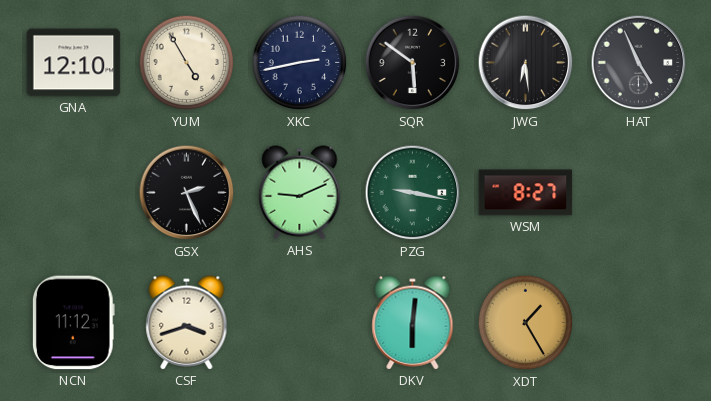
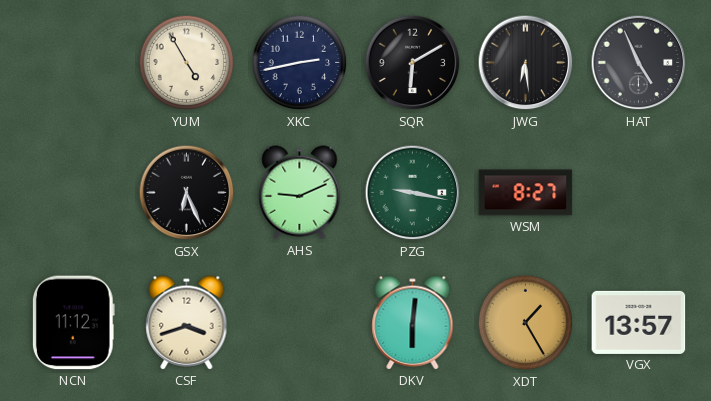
GNA: 12:10 -> none (74, 63)
SQR: 5:51 -> 6:10 (413, 63)
GSX: 2:26 -> 6:26 (187, 193)
VGX: none -> 13:57 (639, 322)
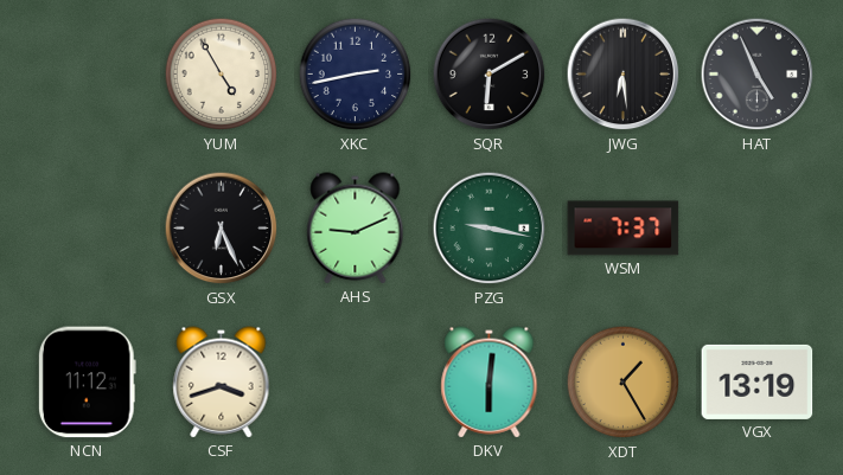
WSM: 8:27 -> 7:37 (624, 229)
VGX: 13:57 -> 13:19 (758, 381)
